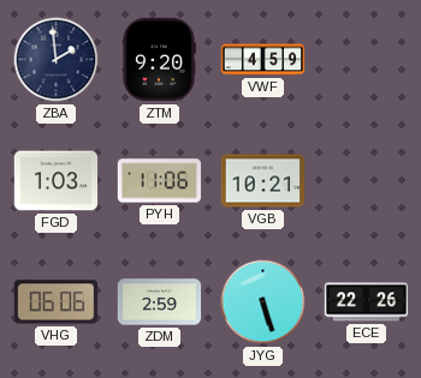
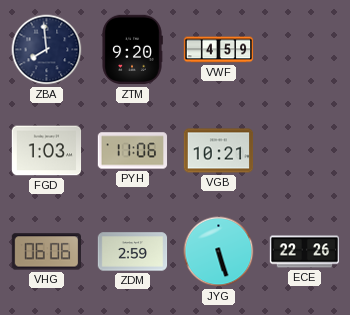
ZBA: 1:59 -> 7:59 (47, 50)
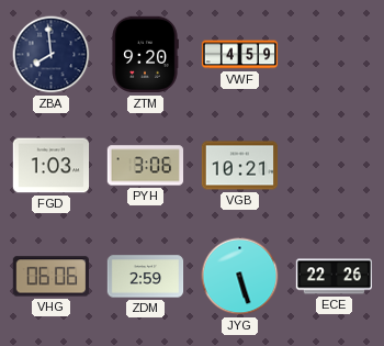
PYH: 11:06 -> 3:06 (146, 166)
